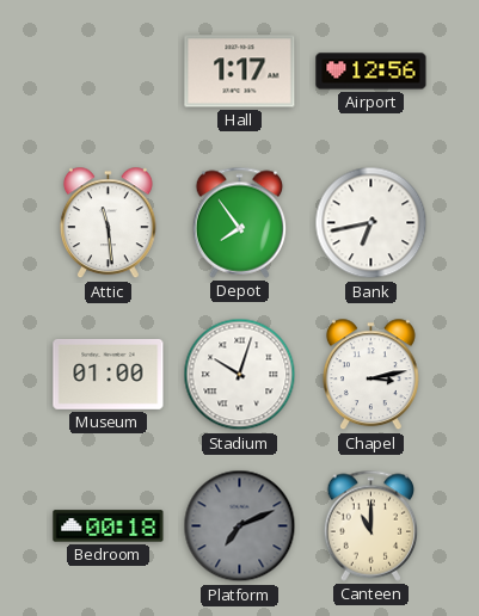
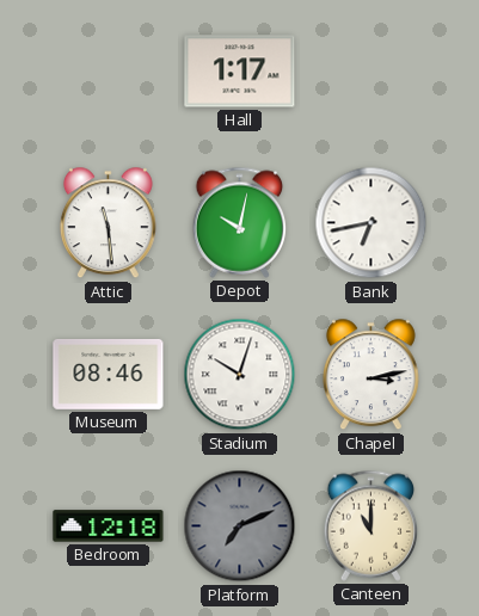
Airport: 12:56 -> none (371, 72)
Depot: 7:54 -> 10:02 (240, 222)
Museum: 01:00 -> 08:46 (109, 374)
Bedroom: 00:18 -> 12:18 (109, 526)
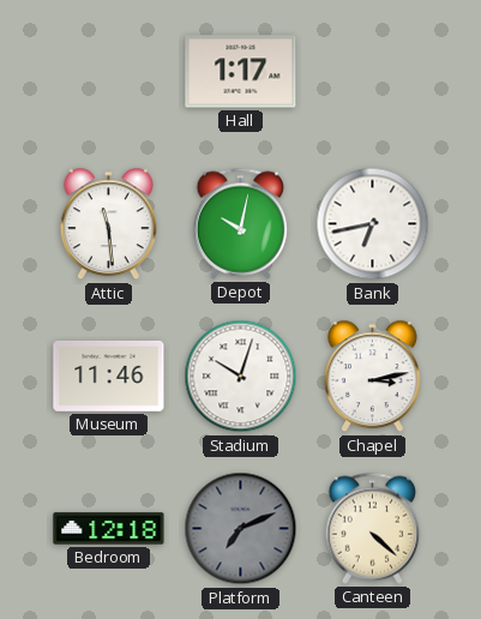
Museum: 08:46 -> 11:46 (109, 375)
Canteen: 11:00 -> 4:22 (373, 528)
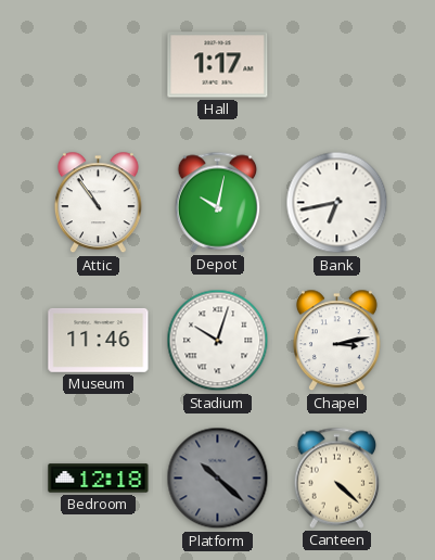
Attic: 11:29 -> 10:54 (98, 203)
Platform: 7:11 -> 10:22 (218, 479)
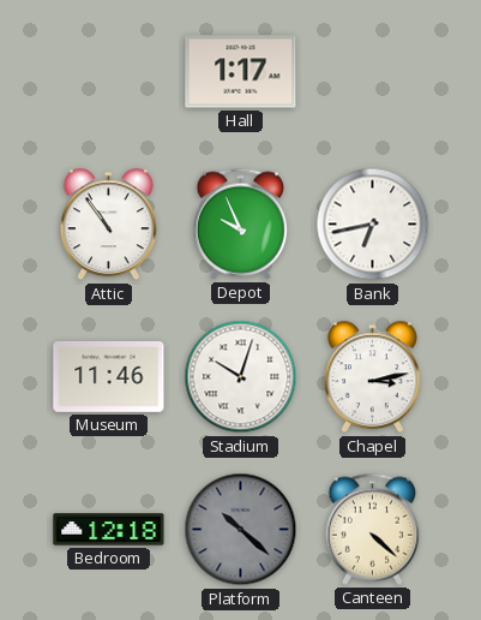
Depot: 10:02 -> 9:56 (241, 223)
